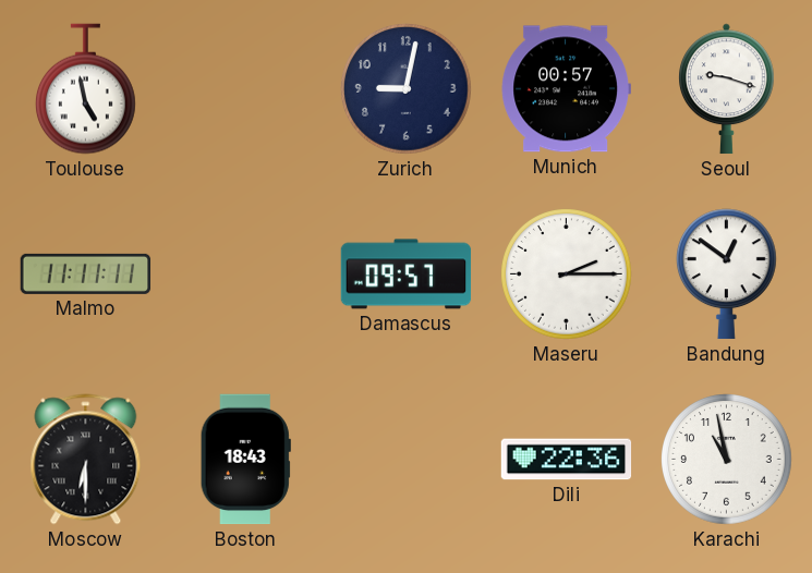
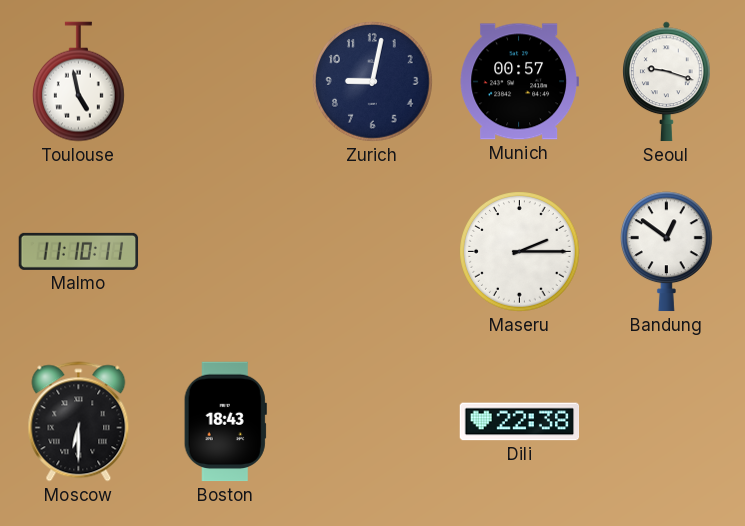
Malmo: 11:11 -> 11:10 (79, 251)
Damascus: 09:57 -> none (407, 275)
Dili: 22:36 -> 22:38 (520, 422)
Karachi: 10:58 -> none (727, 460)
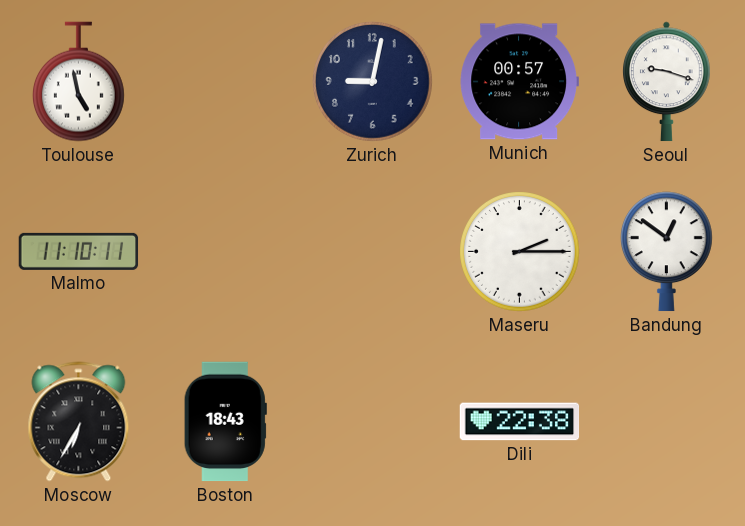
Moscow: 6:30 -> 6:35 (79, 422)
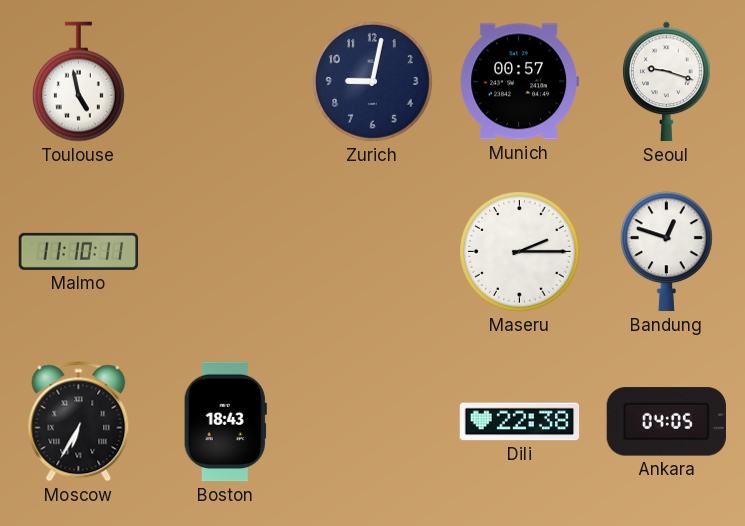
Bandung: 12:51 -> 12:48 (666, 252)
Ankara: none -> 04:05 (666, 422)
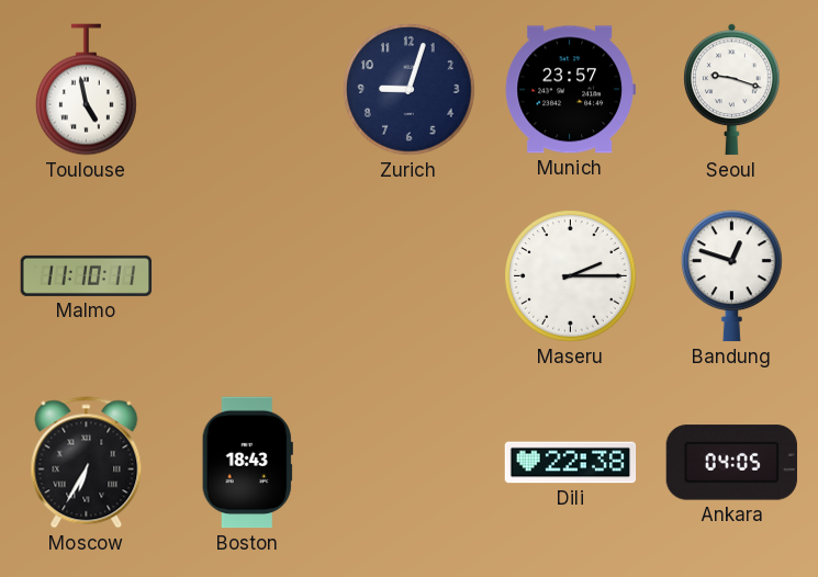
Zurich: 9:02 -> 9:03 (410, 90)
Munich: 00:57 -> 23:57 (570, 90)
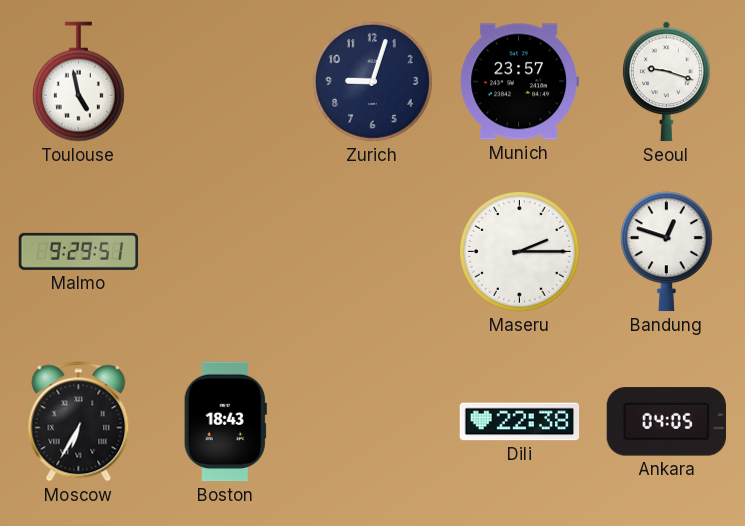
Malmo: 11:10 -> 9:29 (79, 251)
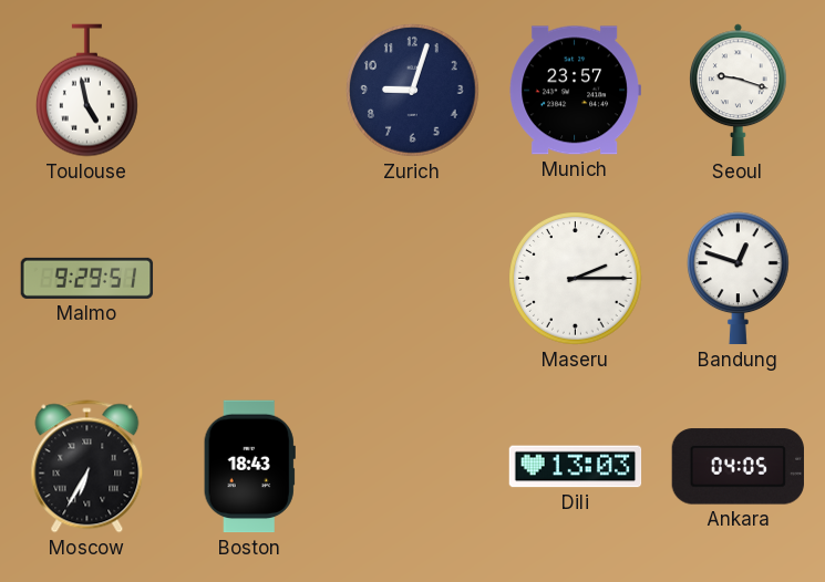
Dili: 22:38 -> 13:03 (576, 467)
